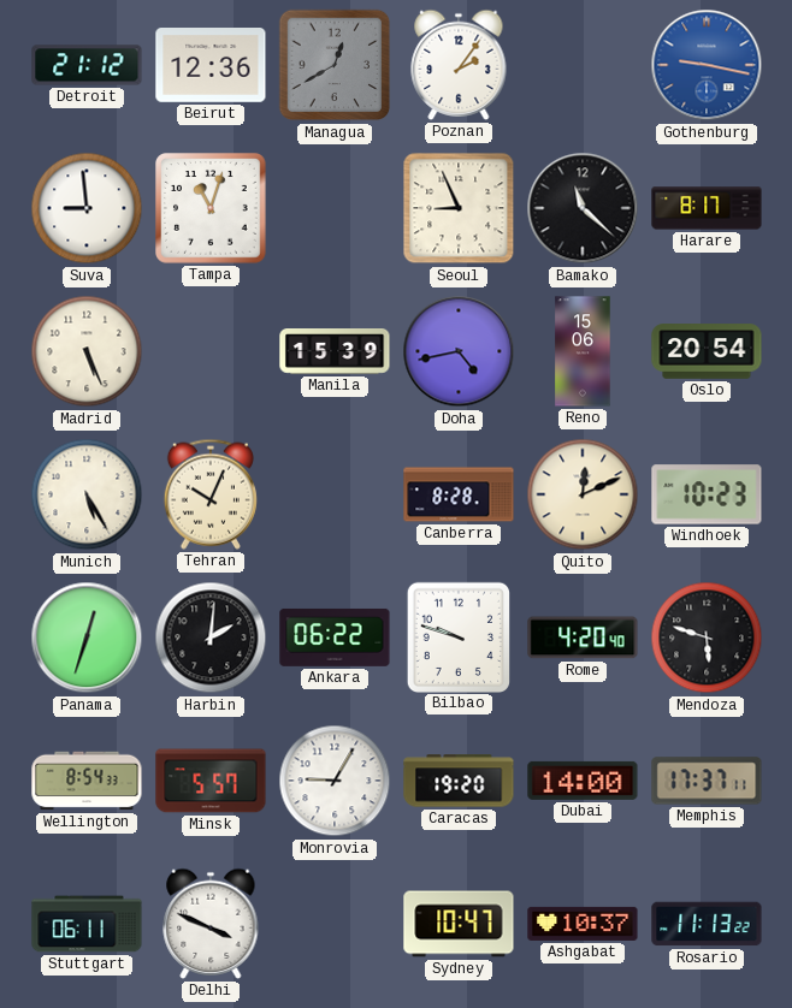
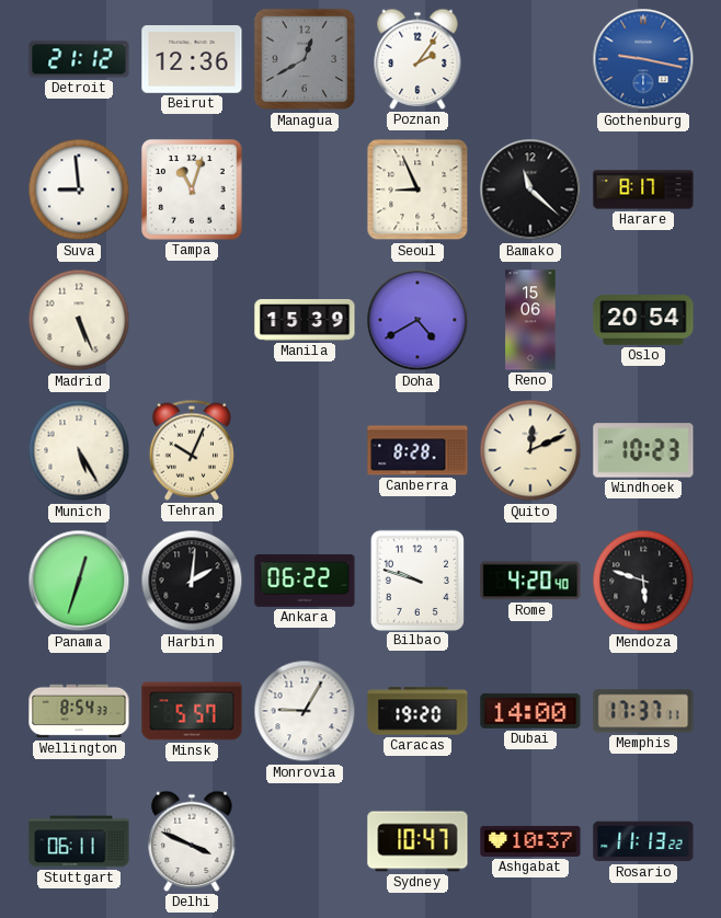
Doha: 4:43 -> 4:40 (417, 320)
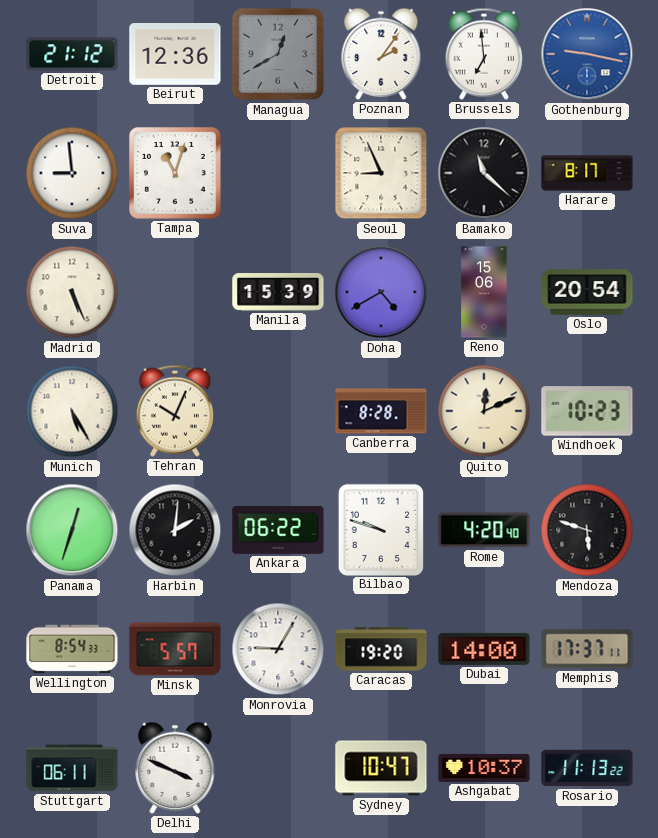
Brussels: none -> 6:59 (484, 54)
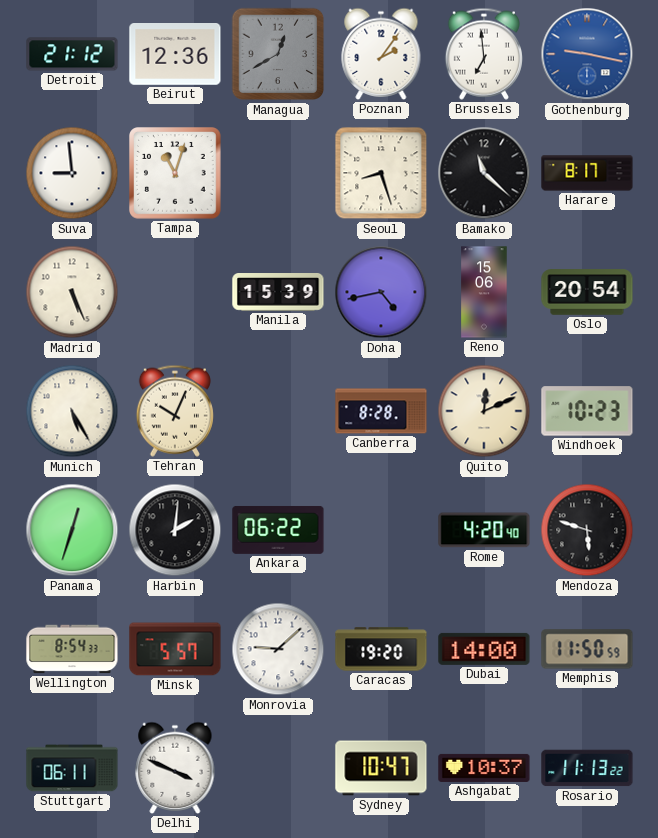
Seoul: 8:56 -> 8:27 (381, 173)
Doha: 4:40 -> 4:43 (381, 292)
Bilbao: 9:48 -> none (380, 529)
Monrovia: 9:05 -> 9:08 (278, 649)
Memphis: 17:37 -> 11:50 (587, 649)
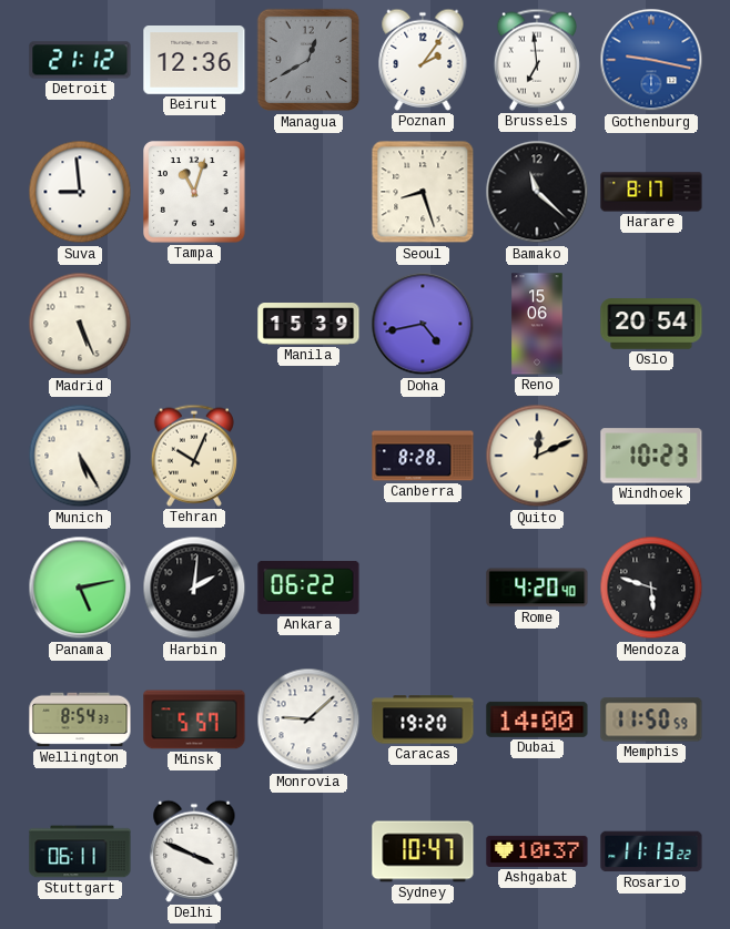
Panama: 12:33 -> 5:13 (80, 588)
